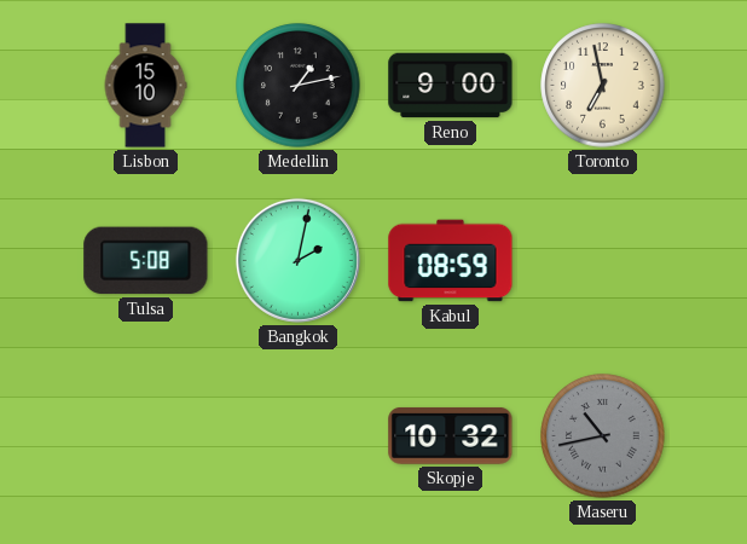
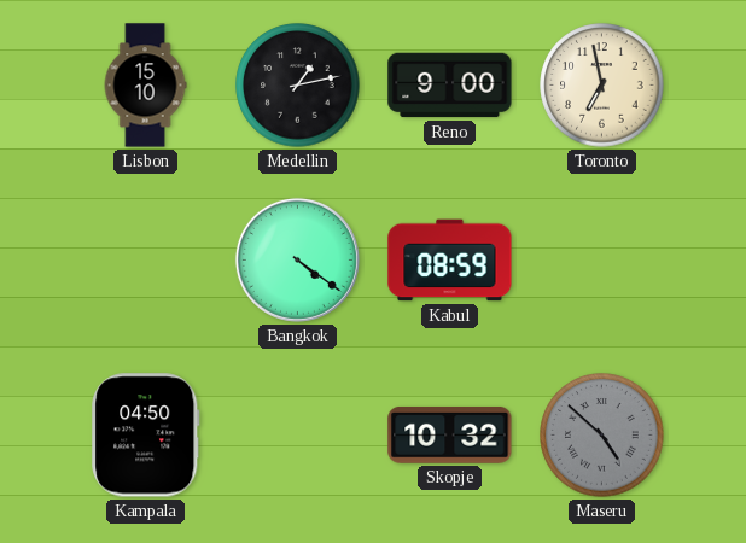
Tulsa: 5:08 -> none (146, 261)
Bangkok: 2:02 -> 4:21 (297, 259)
Kampala: none -> 04:50 (146, 436)
Maseru: 10:43 -> 4:52 (602, 436)
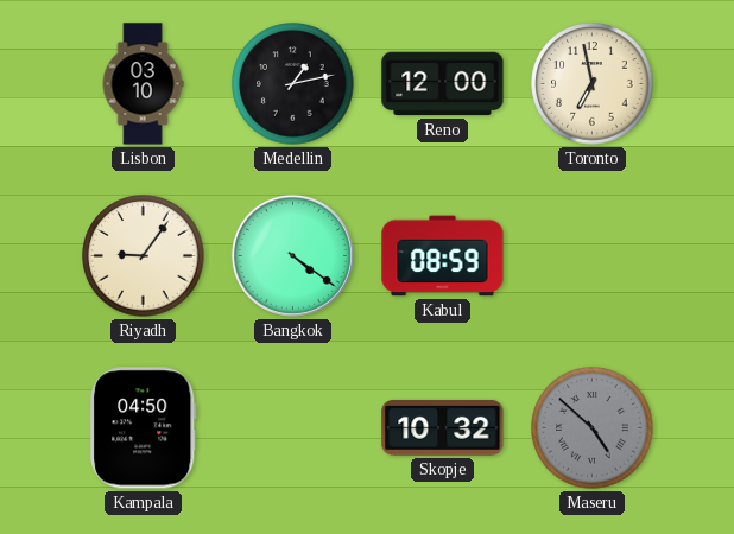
Lisbon: 15:10 -> 03:10 (143, 84)
Reno: 9:00 -> 12:00 (443, 84)
Riyadh: none -> 9:06 (144, 256)
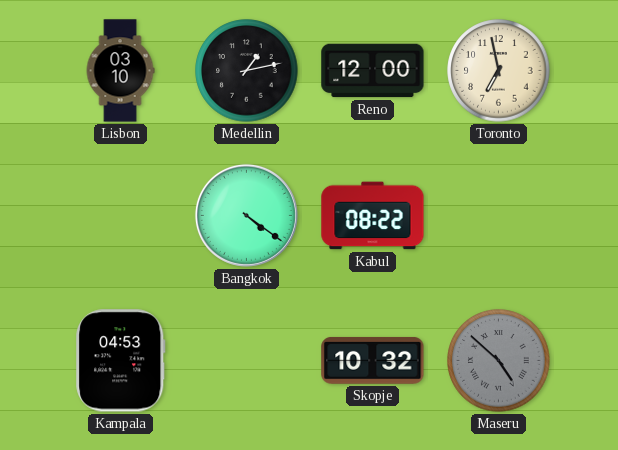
Riyadh: 9:06 -> none (144, 256)
Kabul: 08:59 -> 08:22 (373, 216)
Kampala: 04:50 -> 04:53 (121, 361)
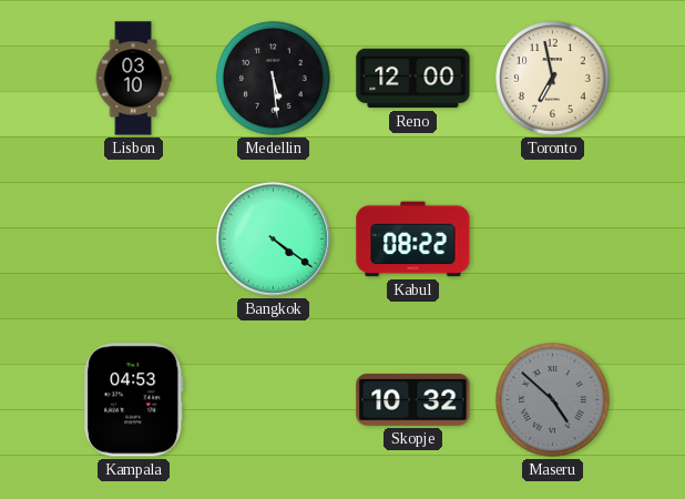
Medellin: 1:13 -> 5:29 (274, 79)
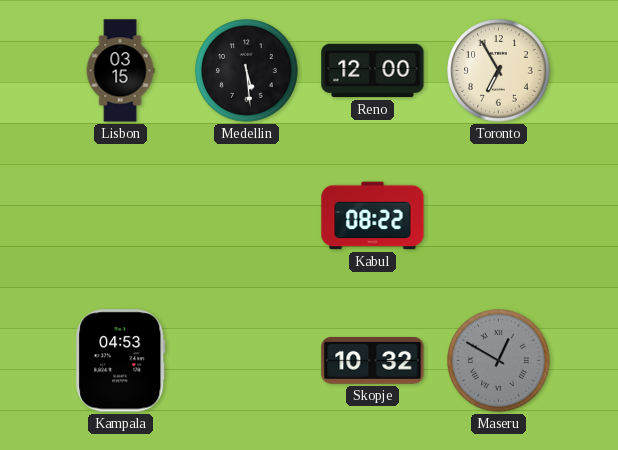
Lisbon: 03:10 -> 03:15 (120, 71)
Toronto: 6:58 -> 6:55 (499, 71)
Bangkok: 4:21 -> none (273, 238)
Maseru: 4:52 -> 12:50 (499, 361)
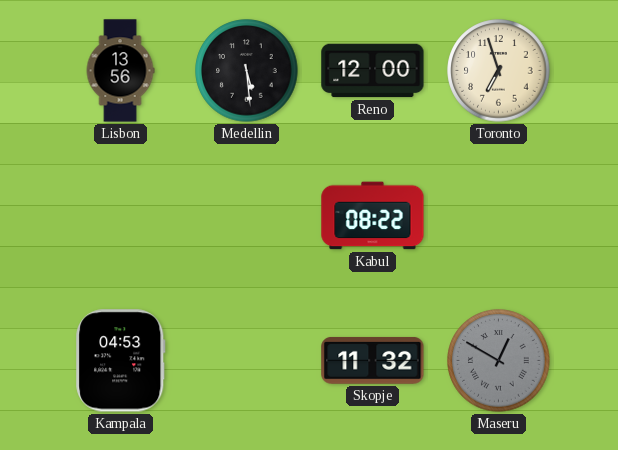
Lisbon: 03:15 -> 13:56 (120, 71)
Toronto: 6:55 -> 6:57 (499, 71)
Skopje: 10:32 -> 11:32 (373, 361)
